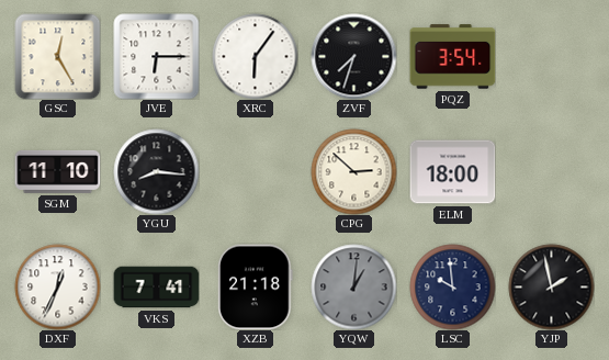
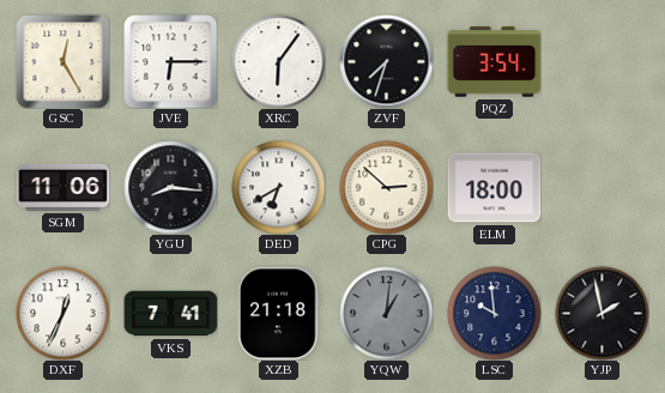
SGM: 11:10 -> 11:06 (62, 187)
DED: none -> 6:40 (278, 187)
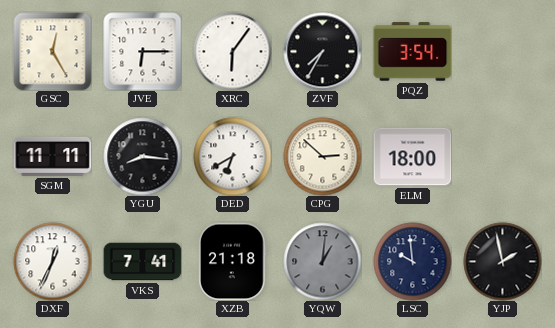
ZVF: 7:33 -> 7:35 (322, 51)
SGM: 11:06 -> 11:11 (52, 156)
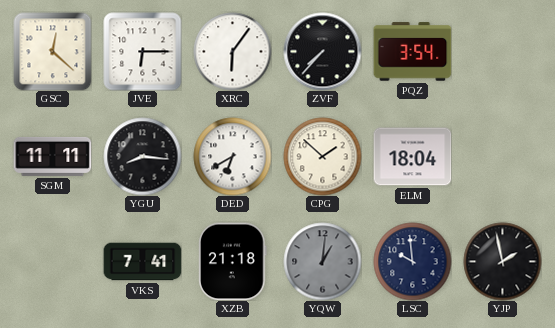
GSC: 12:25 -> 12:22 (52, 51)
ZVF: 7:35 -> 7:37 (322, 51)
CPG: 2:52 -> 1:52 (322, 156)
ELM: 18:00 -> 18:04 (412, 157)
DXF: 12:34 -> none (52, 261)
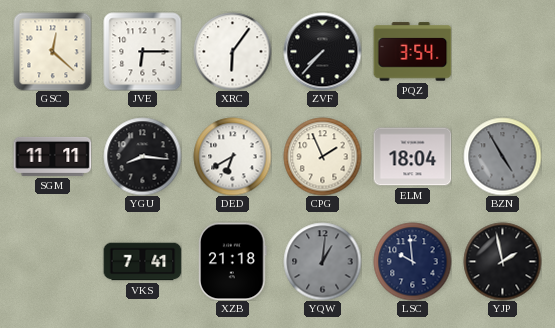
CPG: 1:52 -> 1:56 (322, 156)
BZN: none -> 4:55 (502, 156)
